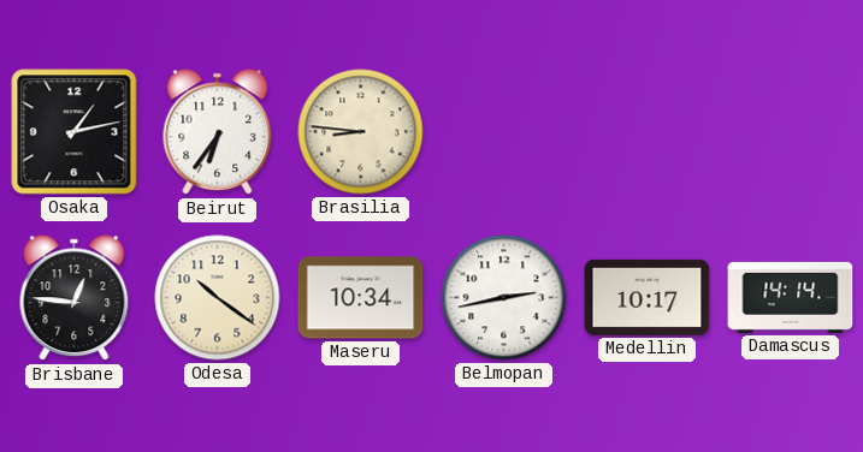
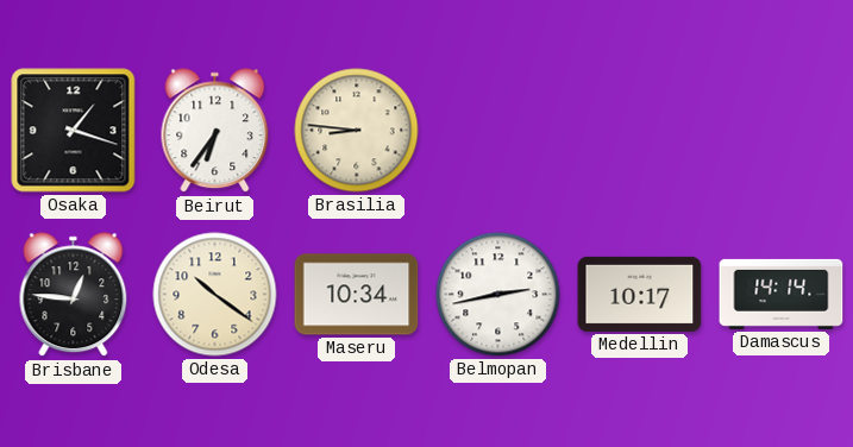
Osaka: 1:13 -> 1:18 (74, 131)
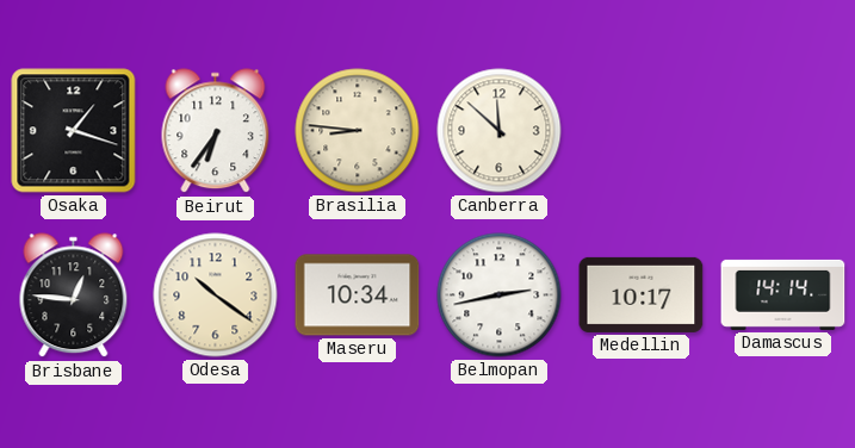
Canberra: none -> 11:52 (500, 131)
